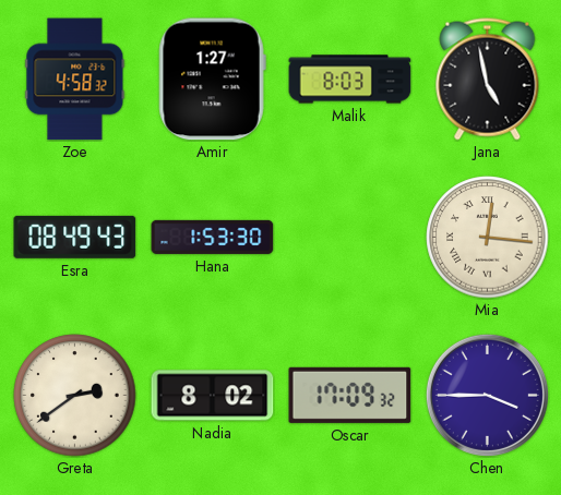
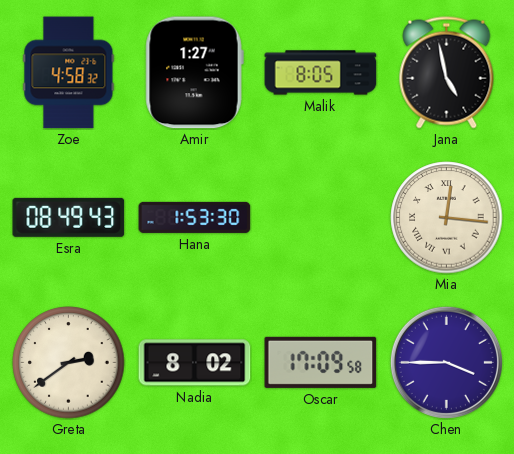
Malik: 8:03 -> 8:05 (321, 73)
Oscar: 17:09:32 -> 17:09:58 (321, 362)
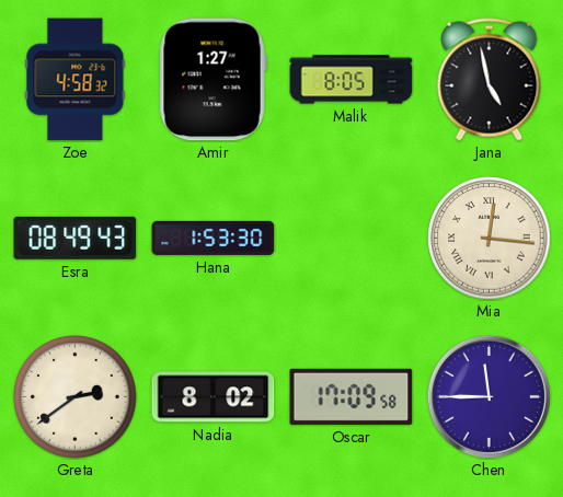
Chen: 3:45 -> 11:45 (489, 396)
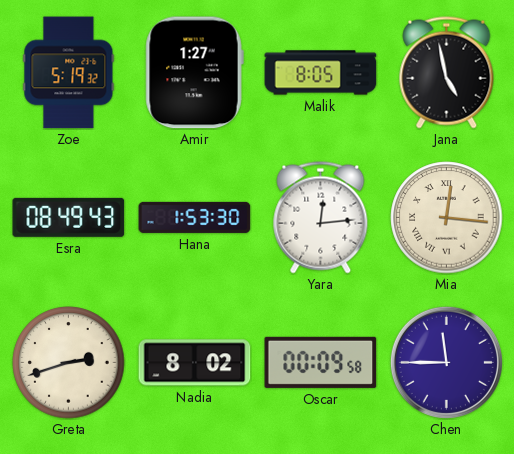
Zoe: 4:58 -> 5:19 (69, 73)
Yara: none -> 12:14 (321, 218)
Greta: 2:39 -> 2:42 (69, 363)
Oscar: 17:09 -> 00:09 (321, 362)
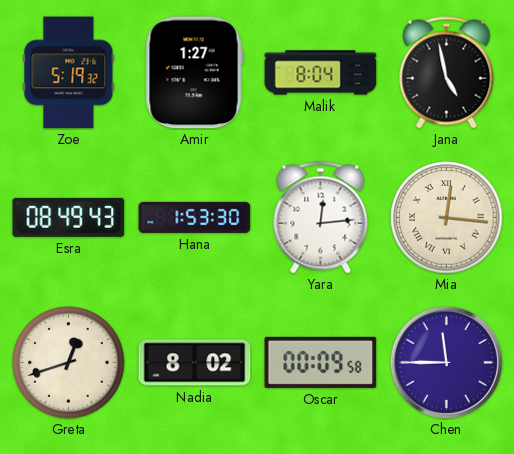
Malik: 8:05 -> 8:04 (321, 73)
Greta: 2:42 -> 12:42 (69, 363)
